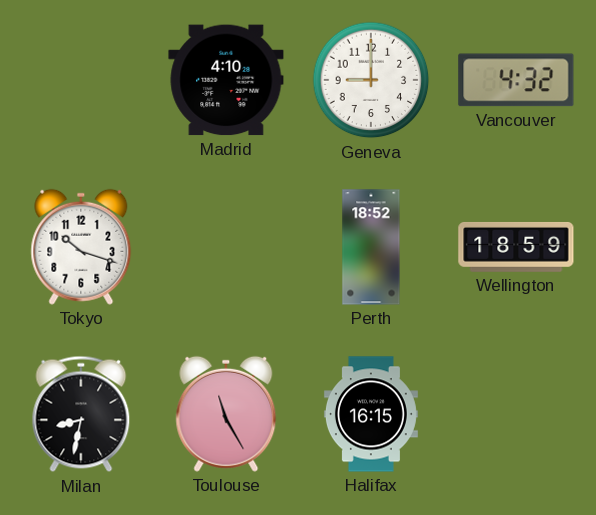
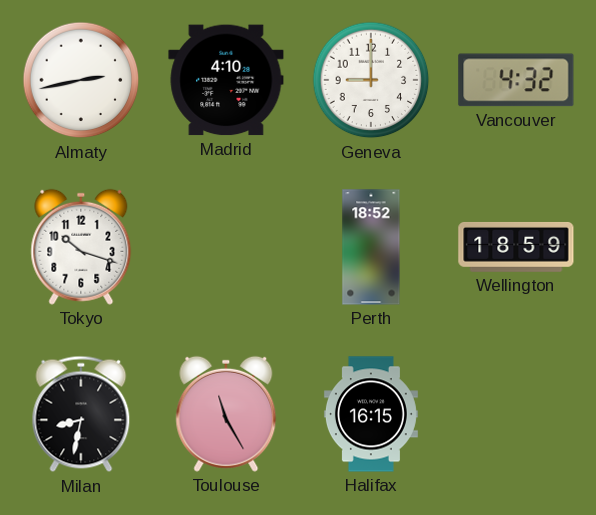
Almaty: none -> 2:43 (81, 80)
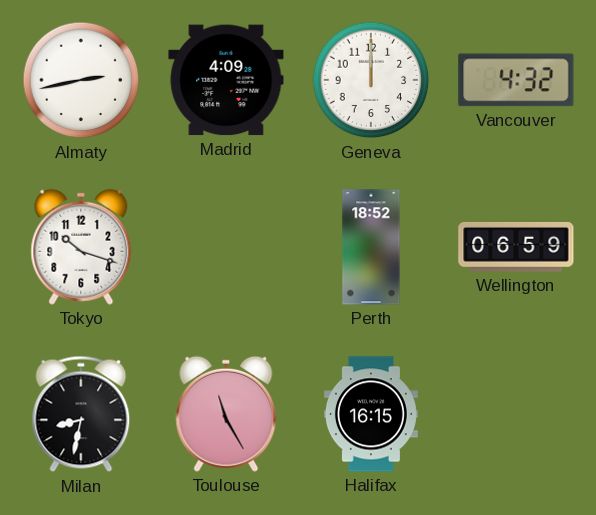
Madrid: 4:10 -> 4:09 (226, 80)
Geneva: 9:00 -> 12:00 (371, 80)
Wellington: 18:59 -> 06:59 (516, 247)
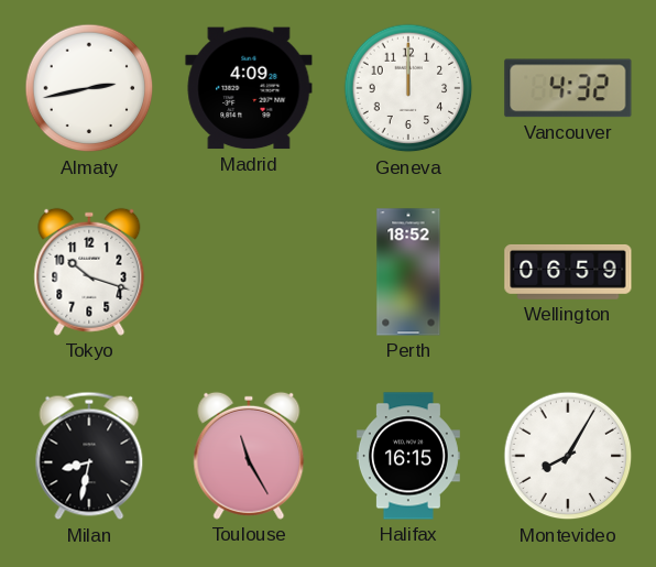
Montevideo: none -> 8:05 (568, 456)
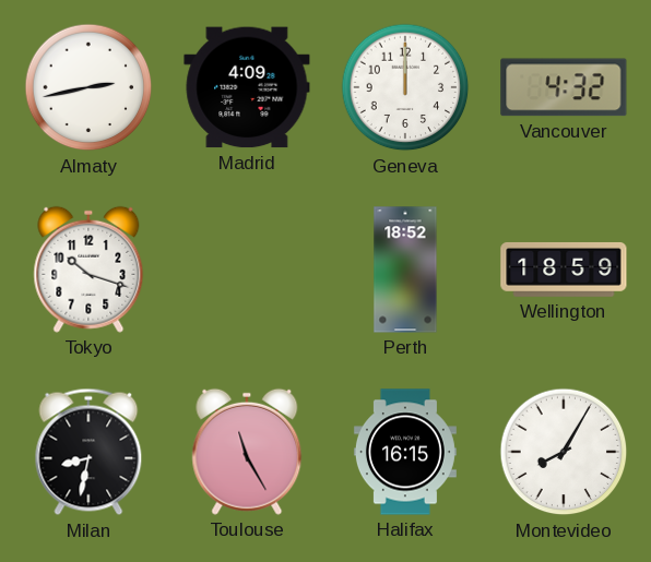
Wellington: 06:59 -> 18:59 (564, 270)
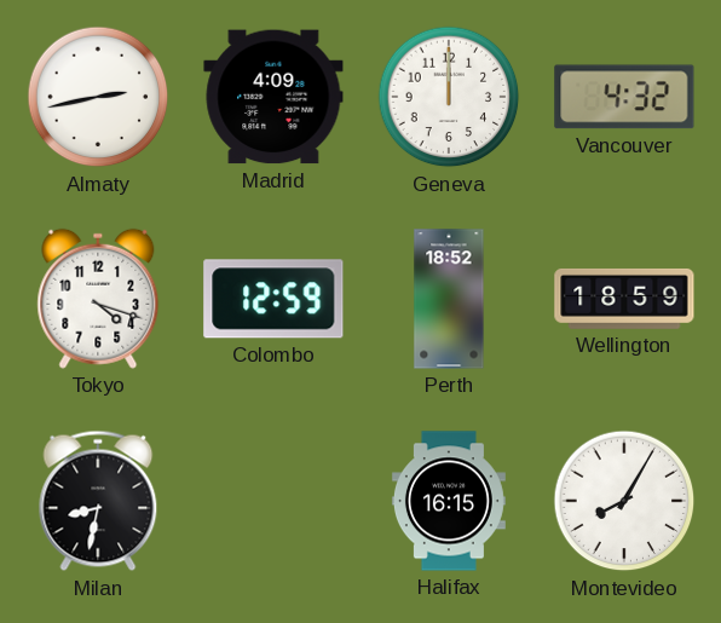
Tokyo: 10:18 -> 4:18 (98, 299)
Colombo: none -> 12:59 (273, 299)
Toulouse: 11:25 -> none (247, 452)
